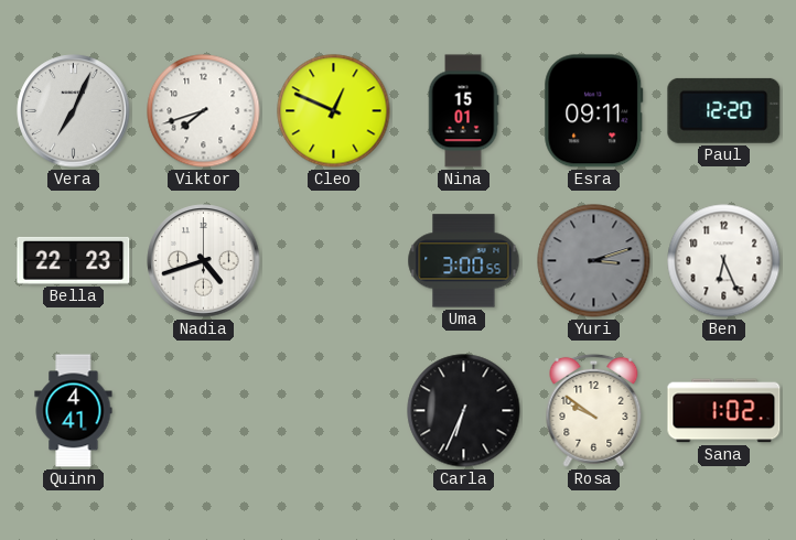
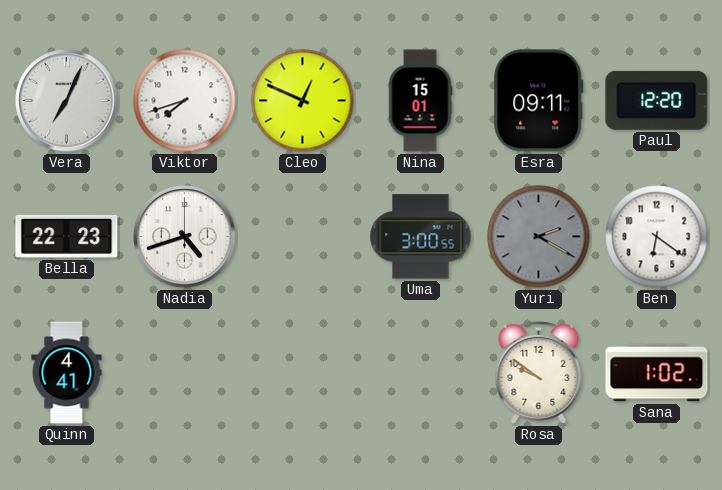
Yuri: 3:12 -> 2:20 (539, 237)
Ben: 6:26 -> 6:21 (657, 237)
Carla: 6:34 -> none (464, 411)
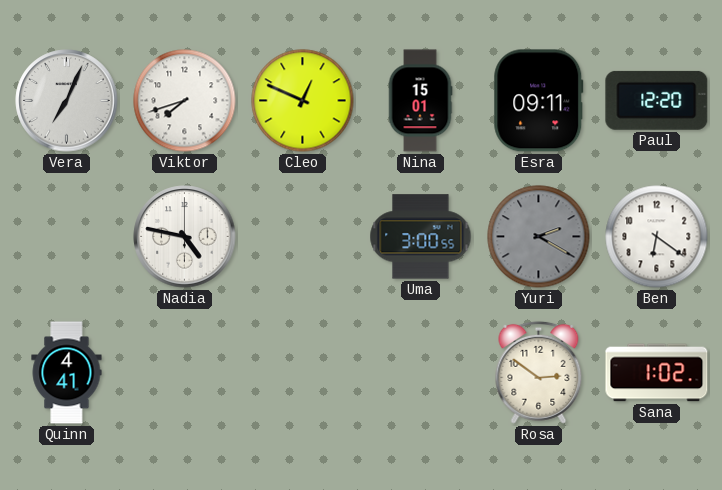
Bella: 22:23 -> none (67, 236)
Nadia: 4:42 -> 4:47 (185, 237)
Rosa: 9:51 -> 2:51 (539, 372)
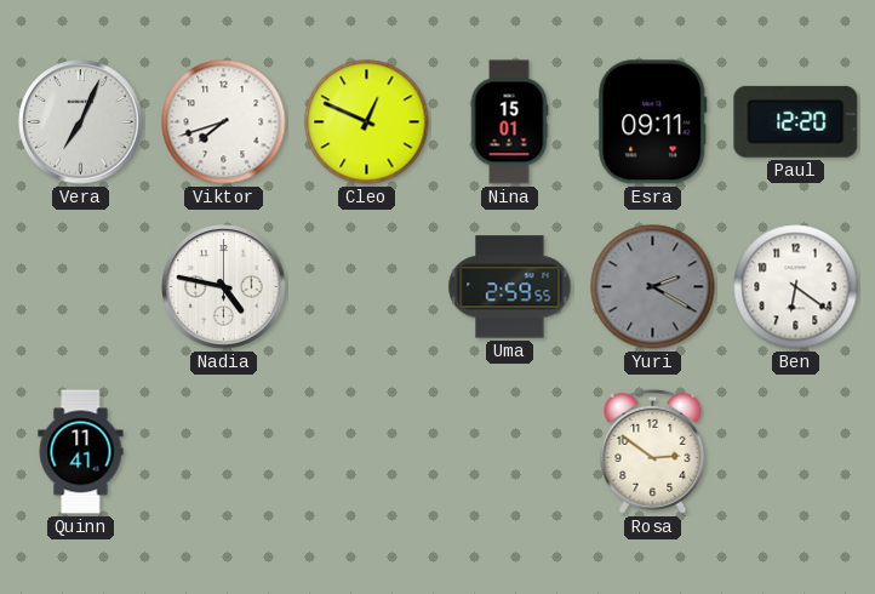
Uma: 3:00 -> 2:59 (510, 287)
Quinn: 4:41 -> 11:41 (81, 452)
Sana: 1:02 -> none (657, 373)
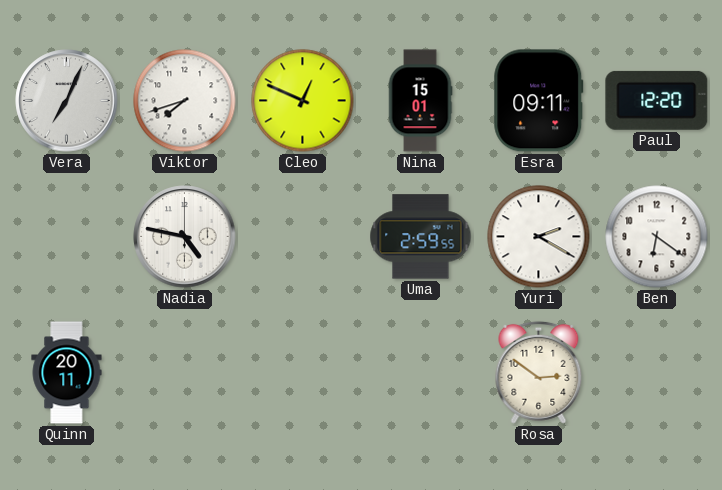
Yuri dial: grey -> white (539, 237)
Quinn: 11:41 -> 20:11 (67, 373)
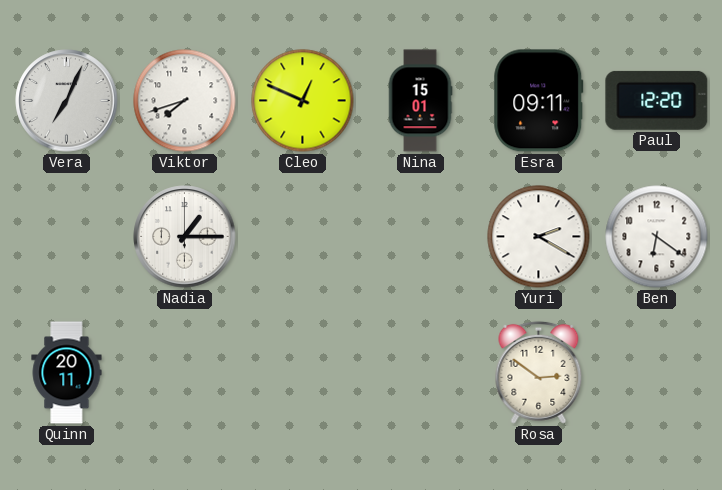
Nadia: 4:47 -> 1:15 (185, 237)
Uma: 2:59 -> none (421, 237)
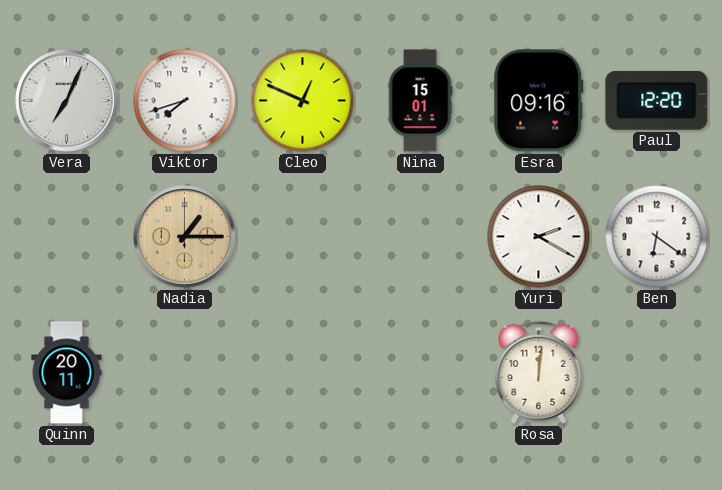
Esra: 09:11 -> 09:16 (539, 101)
Nadia dial: white -> champagne (185, 237)
Rosa: 2:51 -> 12:01 (539, 372)
